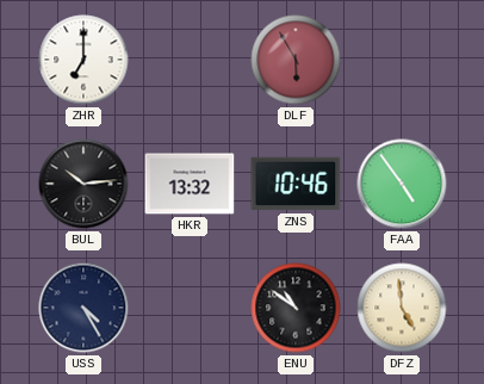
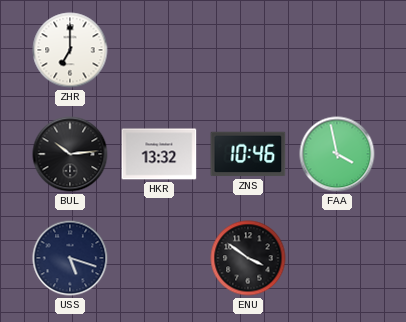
DLF: 5:55 -> none (296, 60)
FAA: 4:54 -> 3:58 (337, 154)
USS: 4:25 -> 5:18 (70, 258)
ENU: 10:51 -> 3:51 (248, 258)
DFZ: 4:59 -> none (402, 308)
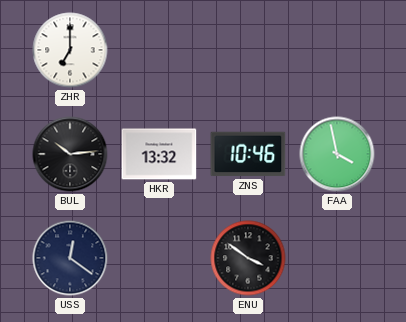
USS: 5:18 -> 12:21 (70, 258)
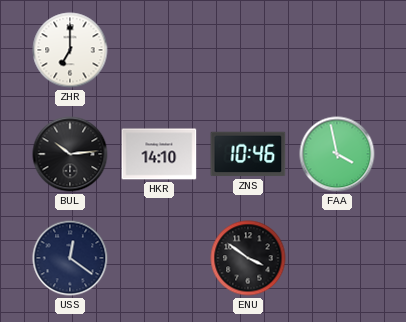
HKR: 13:32 -> 14:10 (159, 154)
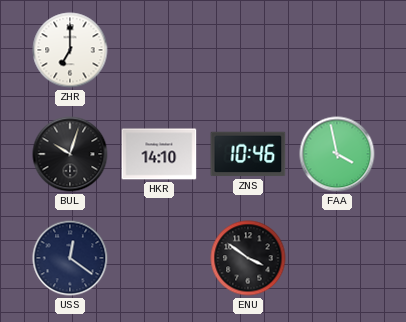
BUL: 10:14 -> 10:03 (70, 154)
